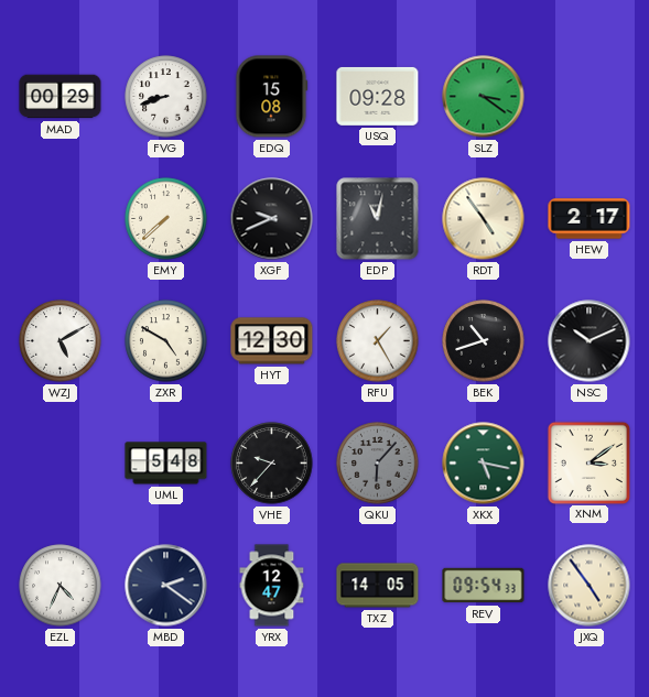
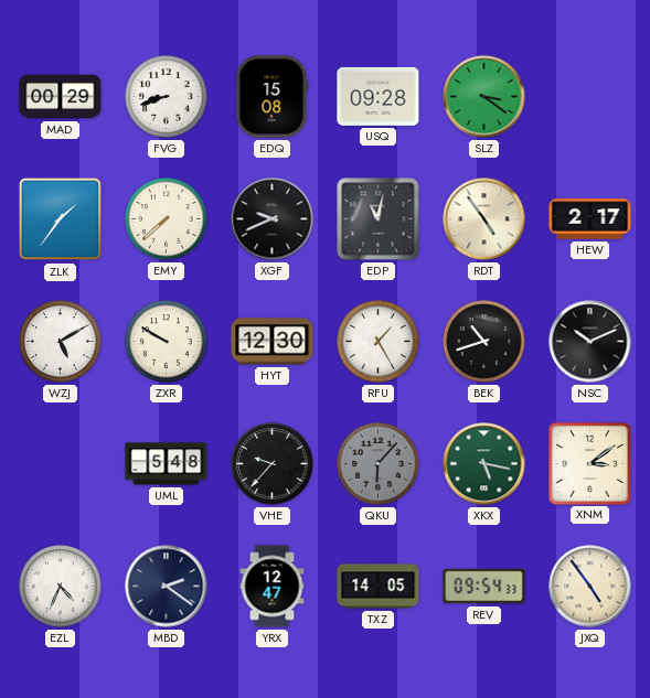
ZLK: none -> 1:36 (61, 219)
ZXR: 4:50 -> 9:50 (167, 342)
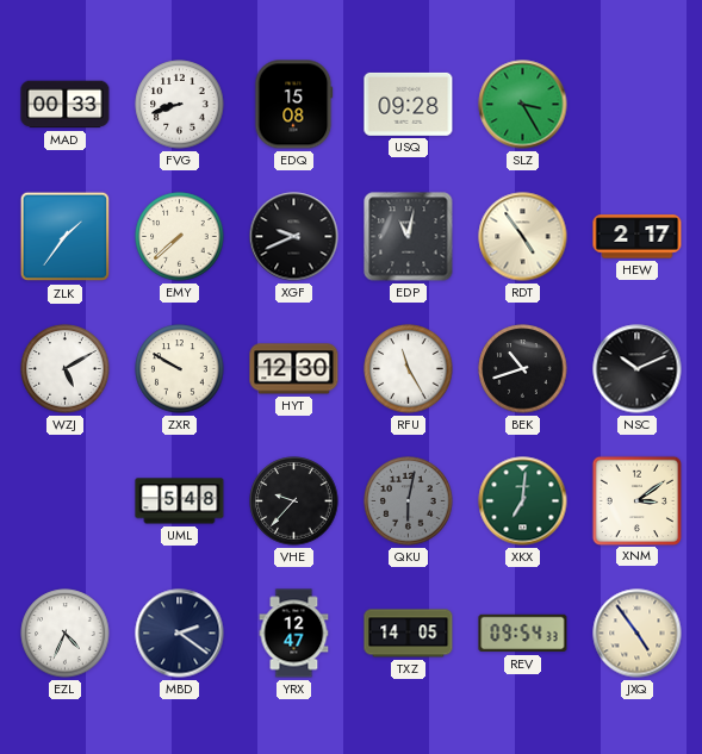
MAD: 00:29 -> 00:33 (66, 105)
SLZ: 3:21 -> 3:25 (523, 105)
RFU: 1:25 -> 11:25 (409, 369)
QKU: 6:07 -> 6:02 (409, 501)
XKX: 5:17 -> 7:01 (523, 501)
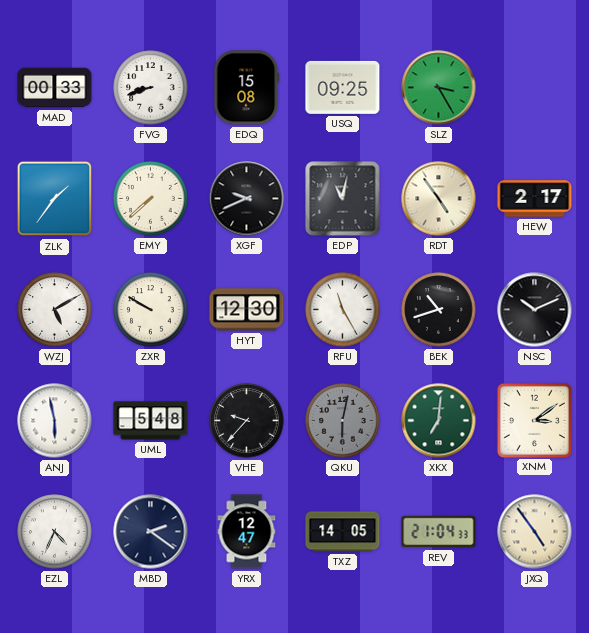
USQ: 09:28 -> 09:25 (343, 87)
ANJ: none -> 5:58 (55, 421)
REV: 09:54 -> 21:04 (439, 532)
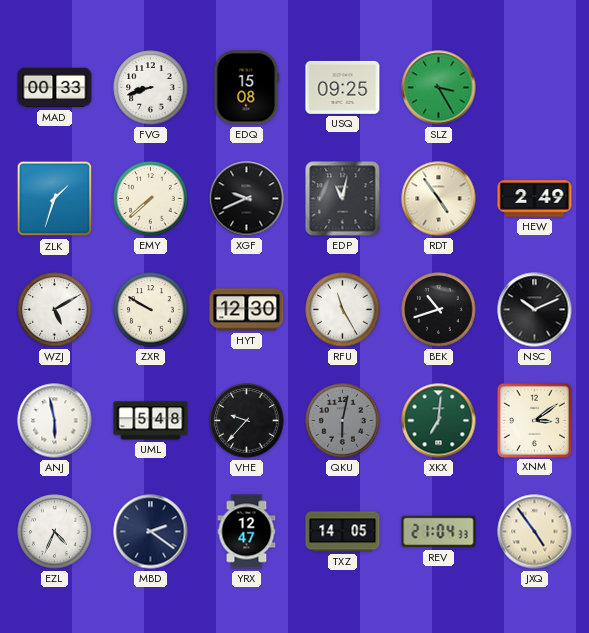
ZLK: 1:36 -> 1:33 (55, 199)
HEW: 2:17 -> 2:49 (535, 199)
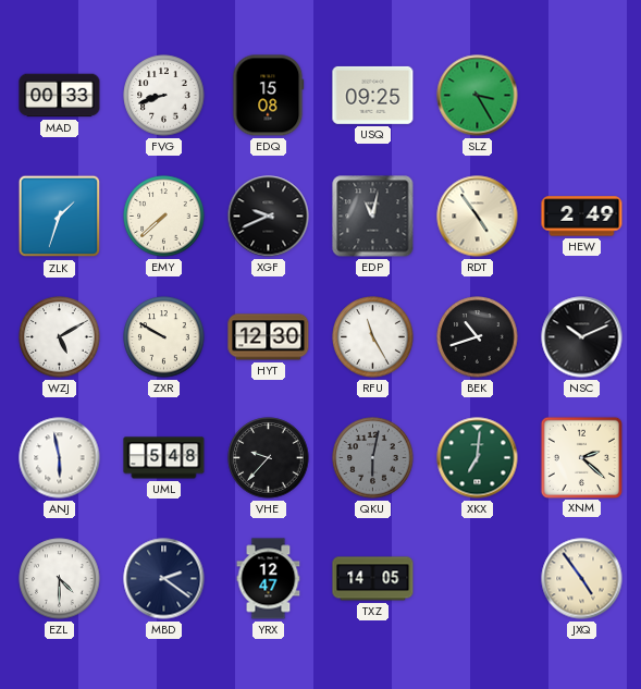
XNM: 3:09 -> 2:22 (581, 457)
EZL: 4:34 -> 4:30 (60, 579)
REV: 21:04 -> none (439, 532)
